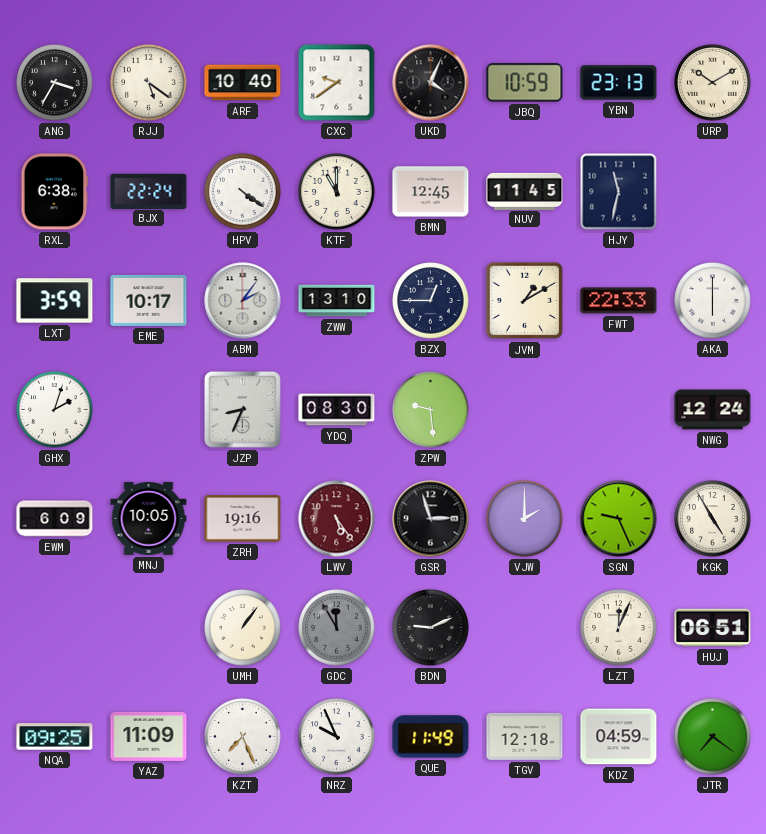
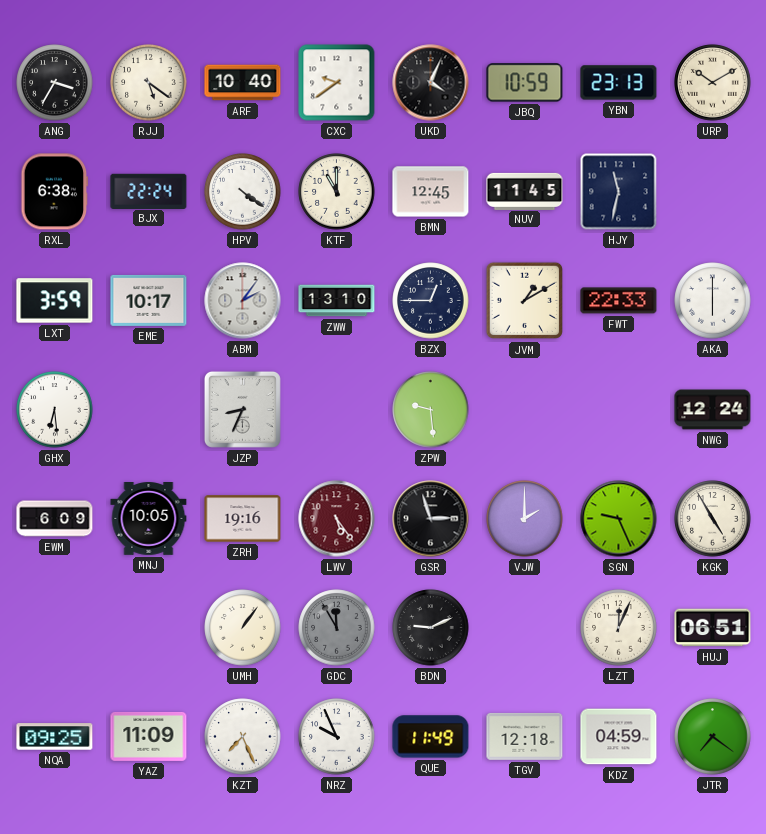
GHX: 2:03 -> 6:29 (55, 410)
YDQ: 08:30 -> none (337, 410)
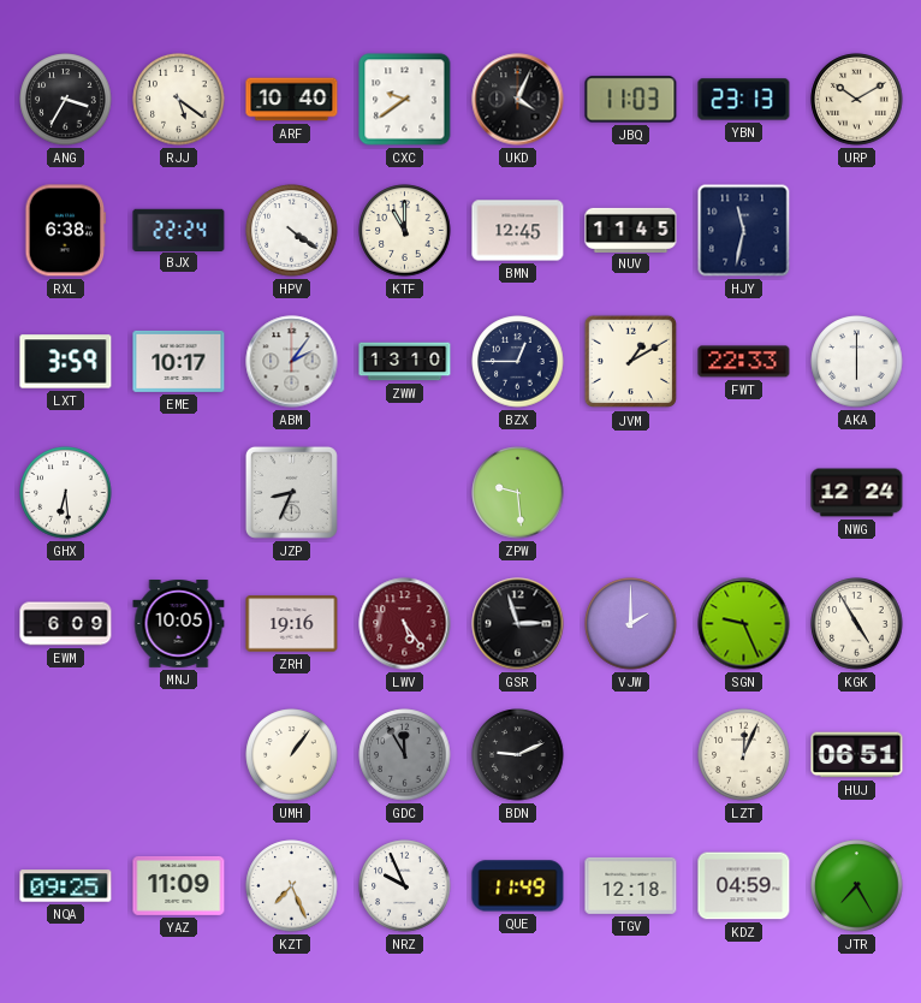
JBQ: 10:59 -> 11:03 (631, 100)
JTR: 7:21 -> 7:25 (857, 886)
